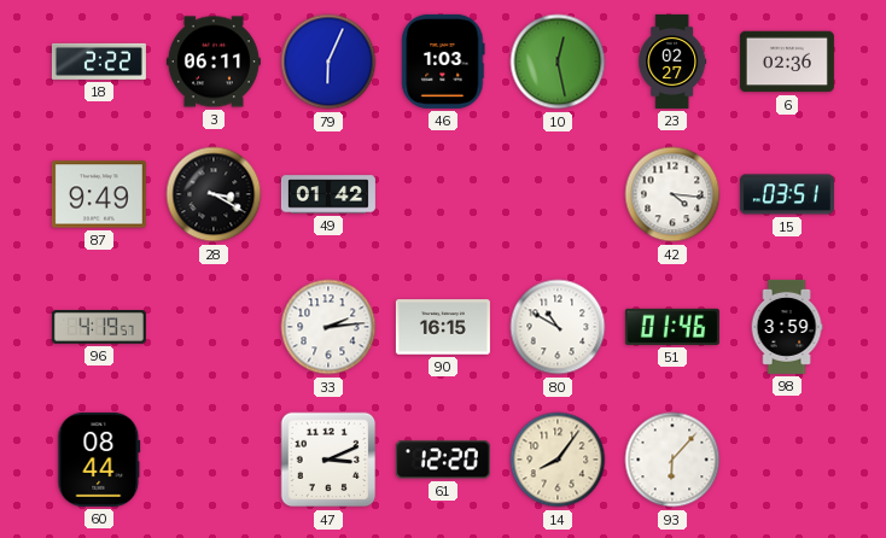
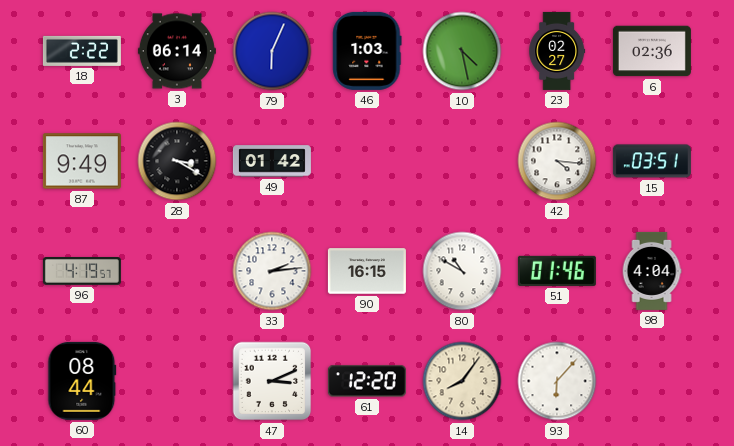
3: 06:11 -> 06:14 (177, 51)
10: 12:28 -> 4:28 (462, 51)
98: 3:59 -> 4:04 (652, 271)
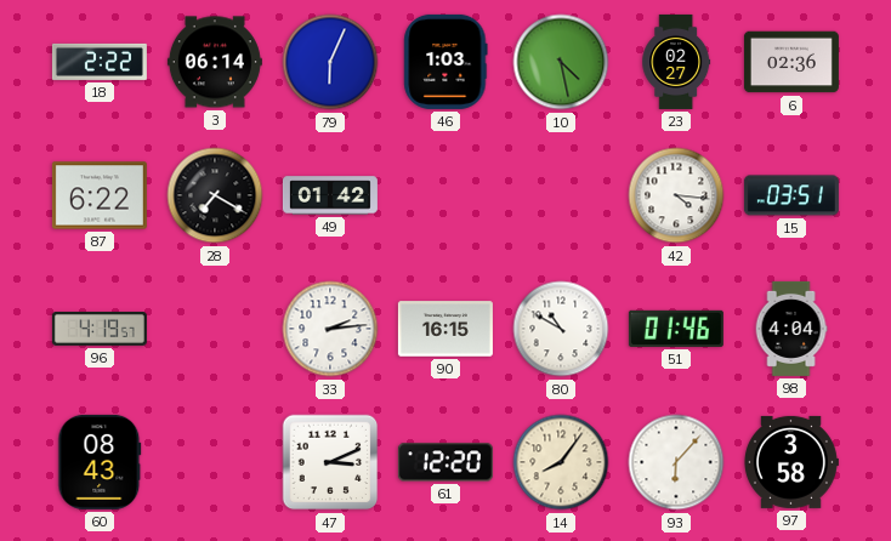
87: 9:49 -> 6:22 (100, 195)
28: 3:20 -> 7:20 (215, 195)
60: 08:44 -> 08:43 (100, 462)
97: none -> 3:58 (790, 462)
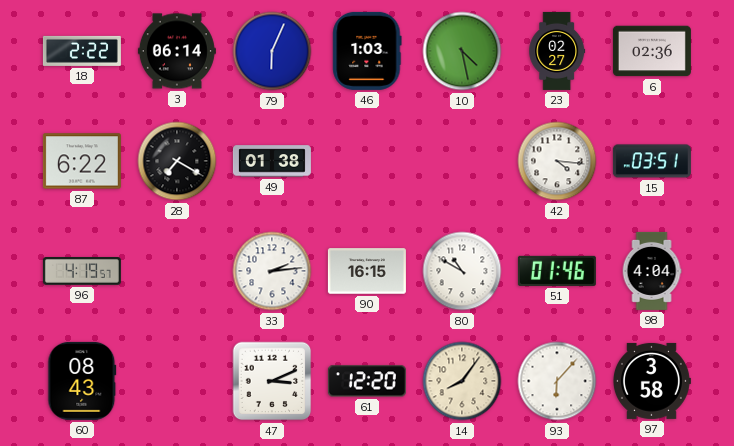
49: 01:42 -> 01:38 (272, 161)
